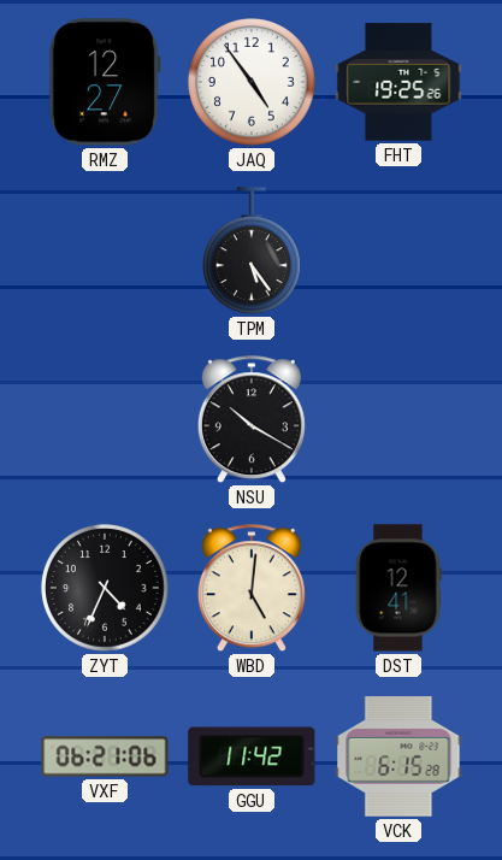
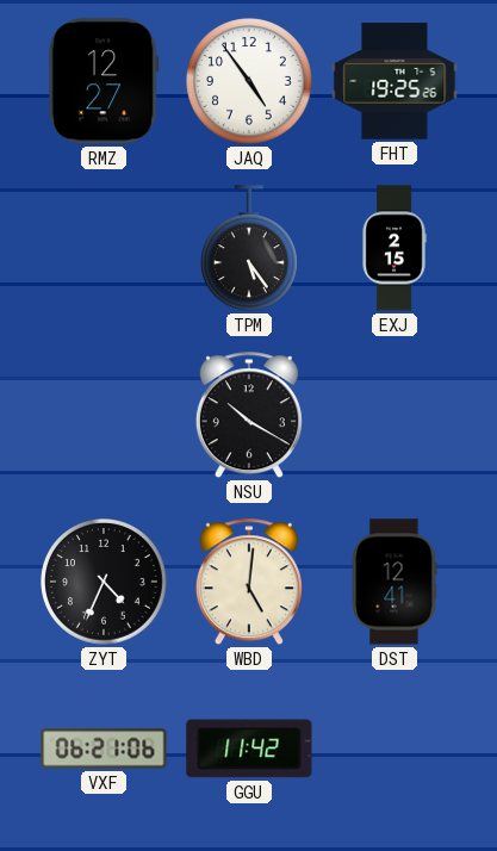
EXJ: none -> 2:15 (395, 248)
VCK: 6:15 -> none (398, 758)
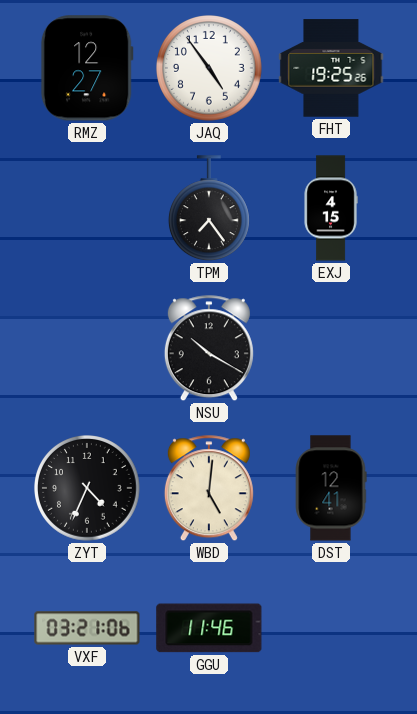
TPM: 5:24 -> 7:24 (209, 209)
EXJ: 2:15 -> 4:15 (331, 208)
VXF: 06:21 -> 03:21 (87, 628)
GGU: 11:42 -> 11:46 (209, 628)
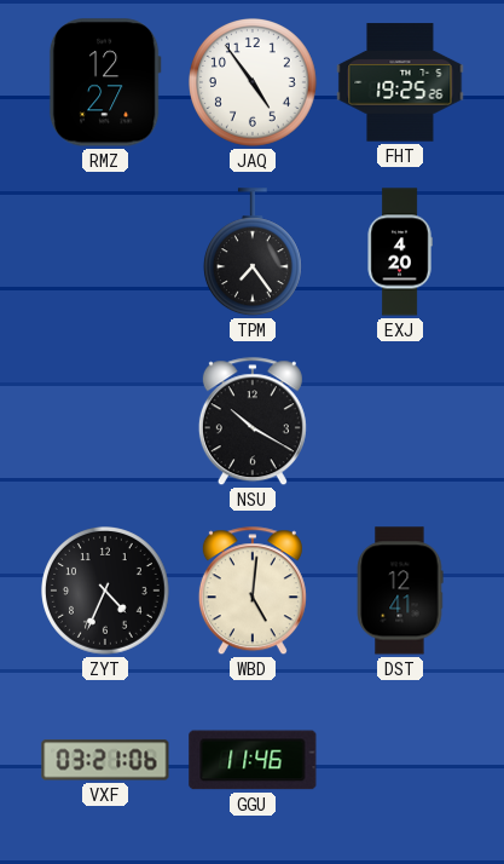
EXJ: 4:15 -> 4:20 (400, 252)
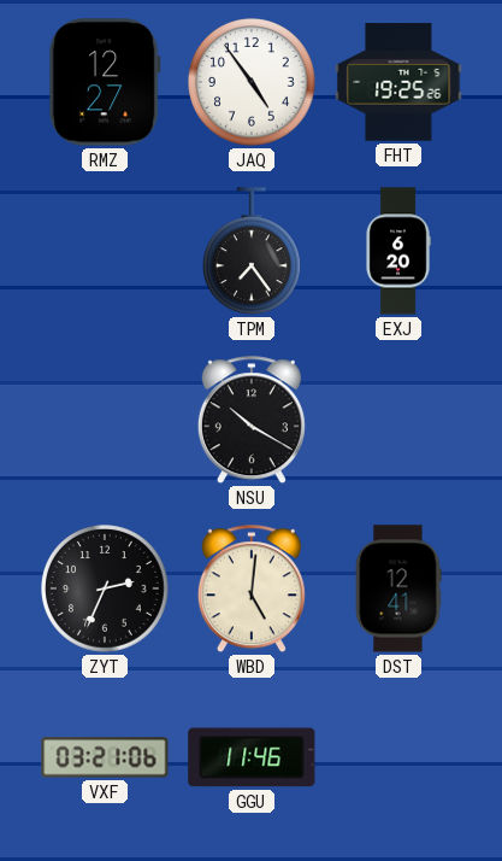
EXJ: 4:20 -> 6:20 (398, 251)
ZYT: 4:34 -> 2:34 (106, 590)
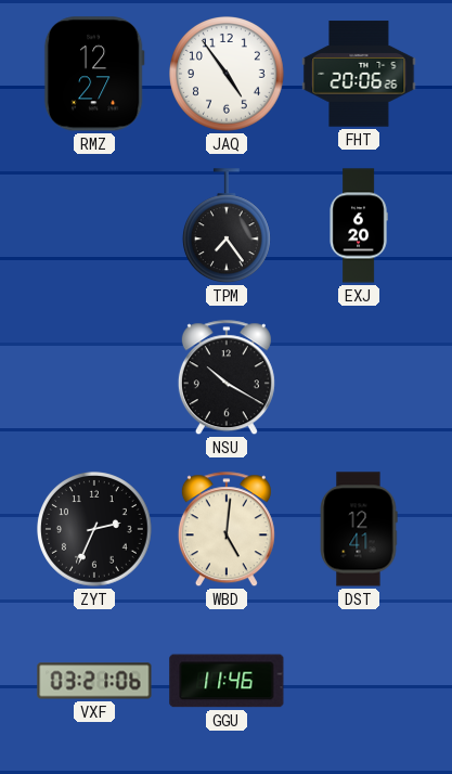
FHT: 19:25 -> 20:06 (359, 74)
